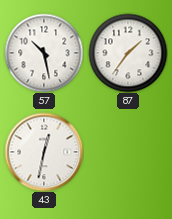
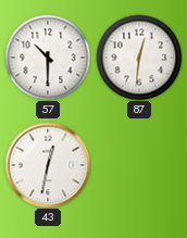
57: 10:28 -> 10:30 (48, 58)
87: 1:36 -> 12:31 (139, 58)
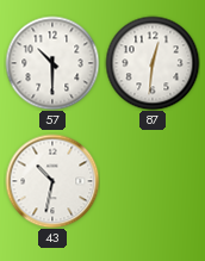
43: 12:32 -> 10:32 (52, 181)
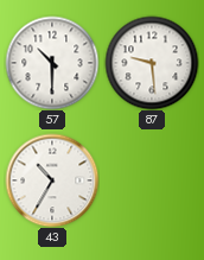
87: 12:31 -> 9:29 (152, 63)
43: 10:32 -> 10:35 (52, 180)
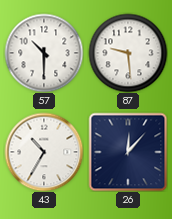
26: none -> 12:07 (128, 152)
